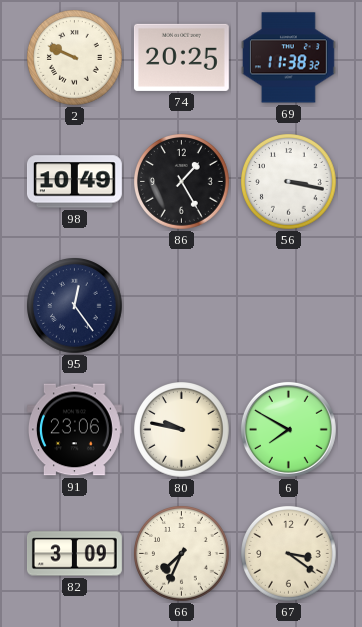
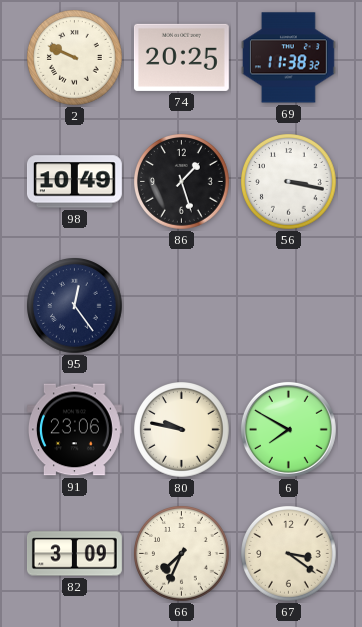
86: 1:25 -> 1:27 (182, 182)
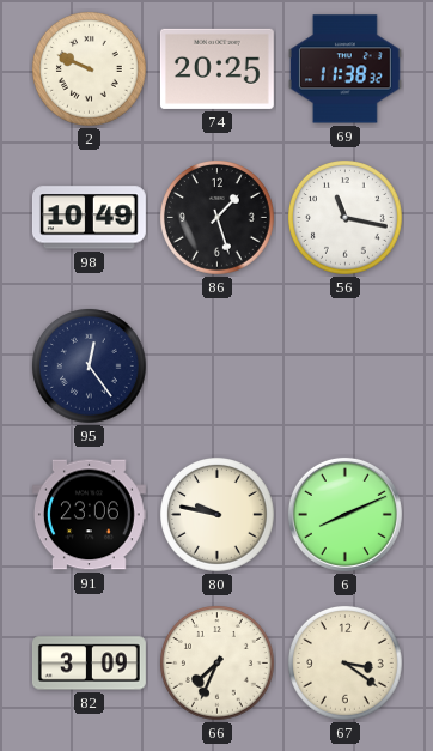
56: 3:17 -> 11:17 (346, 218)
6: 7:50 -> 8:11 (344, 514)
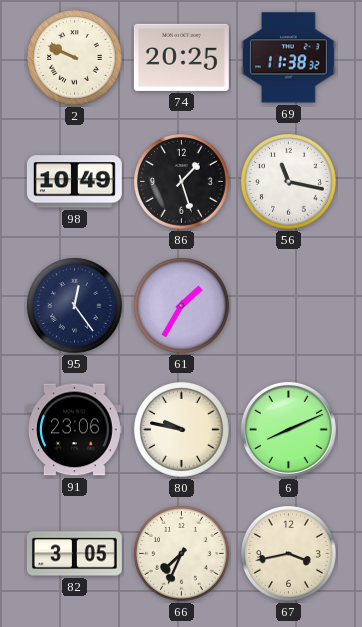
61: none -> 1:35 (182, 306)
82: 3:09 -> 3:05 (74, 554)
67: 3:21 -> 3:43 (289, 554)
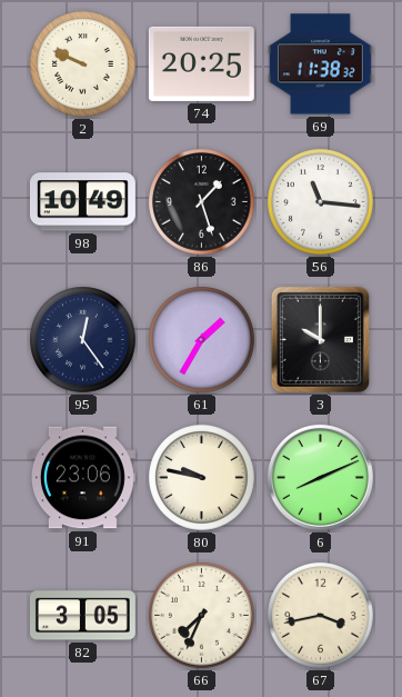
56: 11:17 -> 11:16 (321, 202)
3: none -> 10:00 (320, 339)
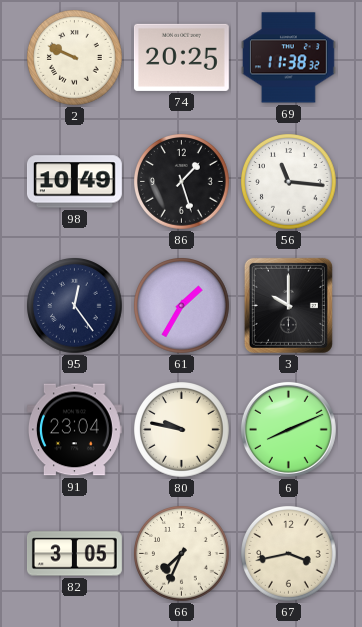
91: 23:06 -> 23:04 (74, 430)
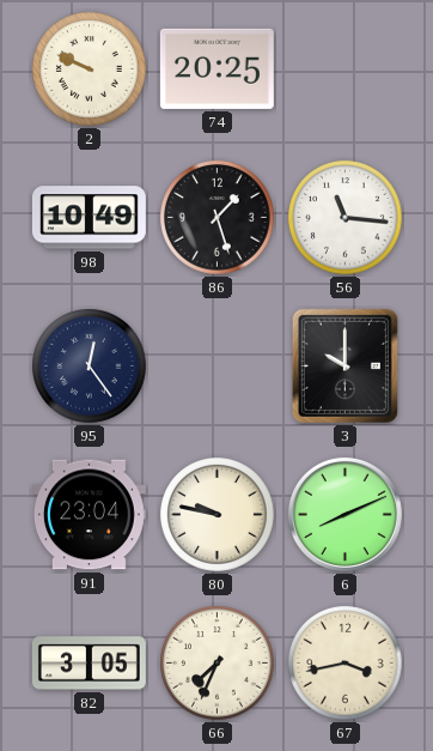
69: 11:38 -> none (288, 58)
61: 1:35 -> none (182, 306)
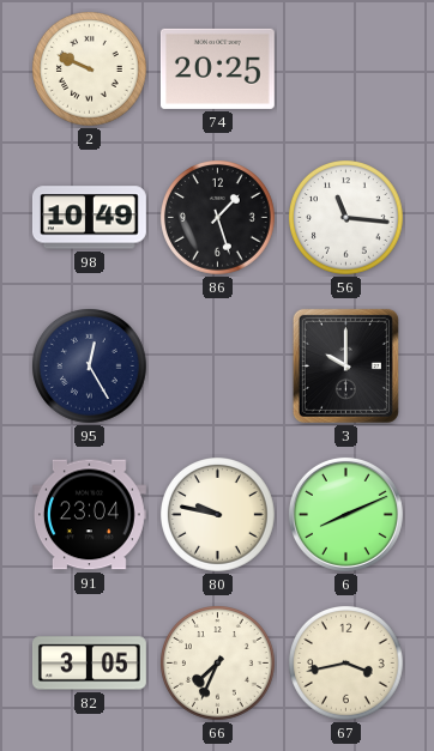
95: 12:24 -> 12:25 (90, 367)
